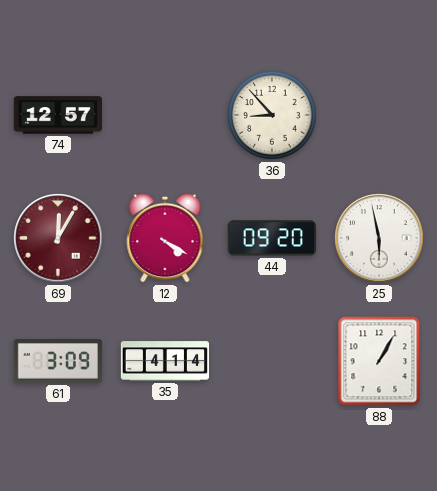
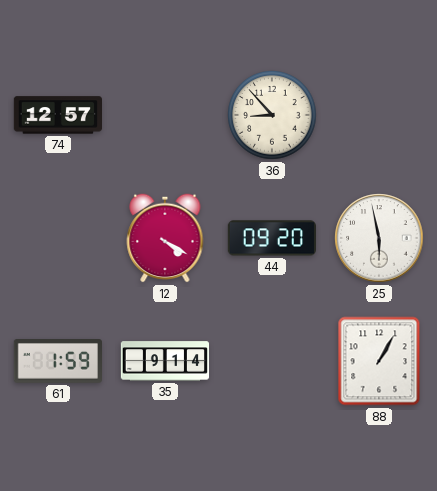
69: 12:05 -> none (58, 238)
61: 3:09 -> 1:59 (57, 362)
35: 4:14 -> 9:14 (165, 361)
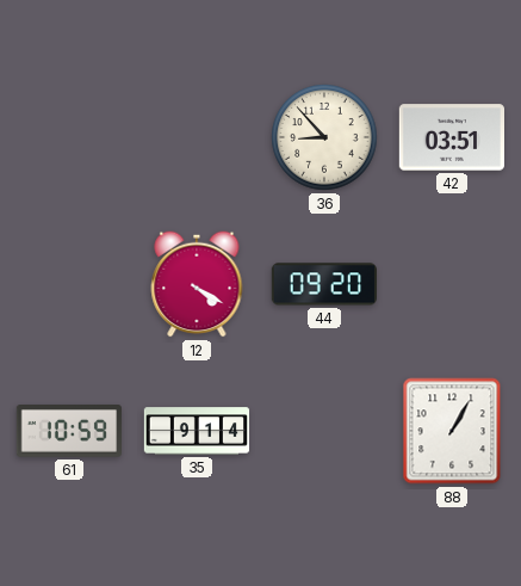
74: 12:57 -> none (57, 115)
42: none -> 03:51 (451, 137)
25: 5:58 -> none (379, 238)
61: 1:59 -> 10:59 (68, 432)
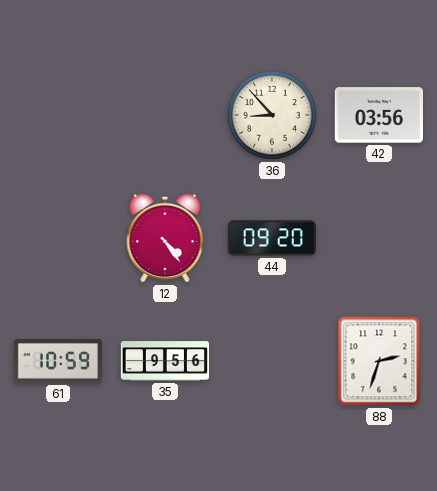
42: 03:51 -> 03:56 (378, 115)
12: 4:20 -> 4:24 (165, 238)
35: 9:14 -> 9:56 (165, 361)
88: 1:05 -> 2:33 (379, 361)
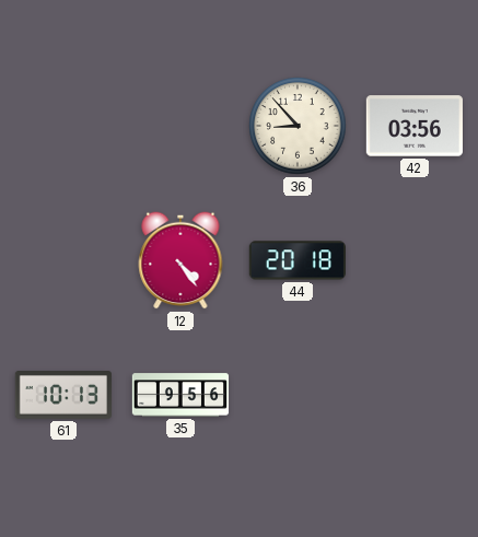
44: 09:20 -> 20:18 (296, 260)
61: 10:59 -> 10:13 (62, 396)
88: 2:33 -> none (379, 361)
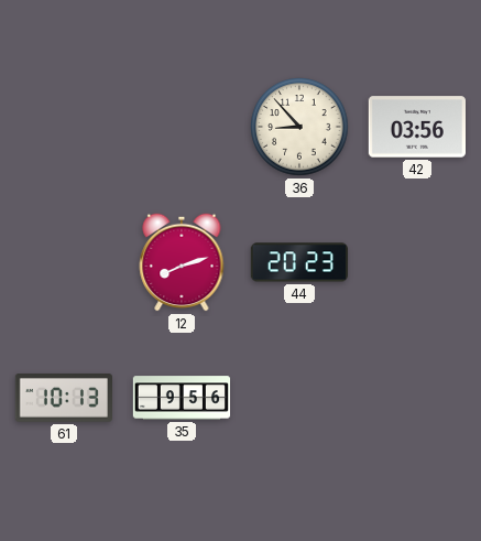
12: 4:24 -> 8:12 (182, 262)
44: 20:18 -> 20:23 (298, 262)
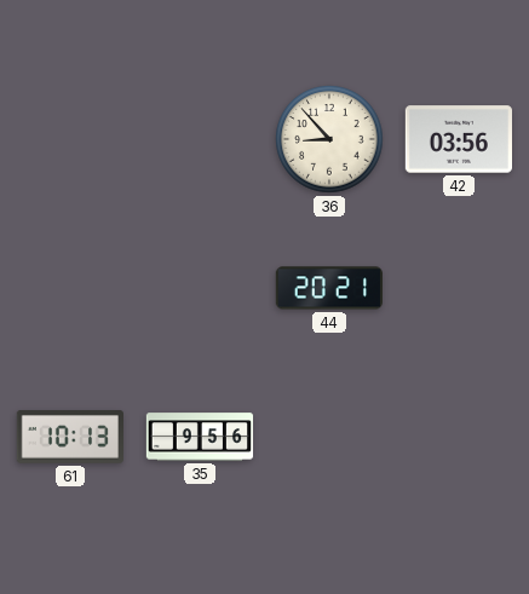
12: 8:12 -> none (182, 262)
44: 20:23 -> 20:21 (328, 288)
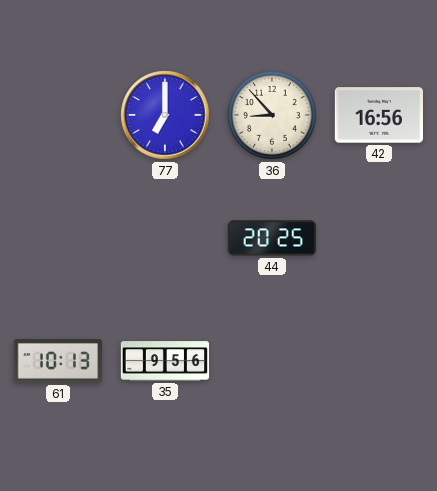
77: none -> 7:00 (165, 115)
42: 03:56 -> 16:56 (378, 115)
44: 20:21 -> 20:25 (271, 238)
